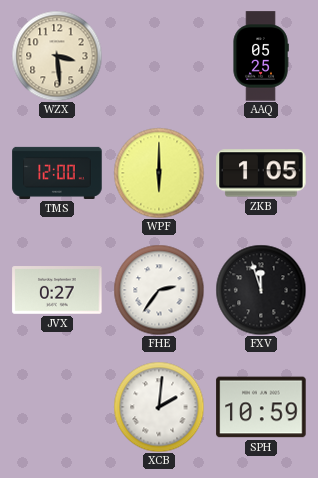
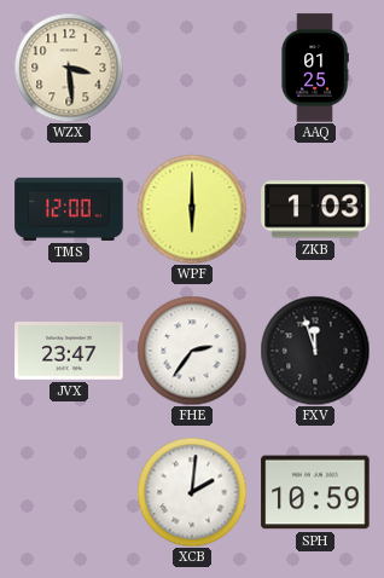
AAQ: 05:25 -> 01:25 (315, 68)
ZKB: 1:05 -> 1:03 (315, 209)
JVX: 0:27 -> 23:47 (69, 351)
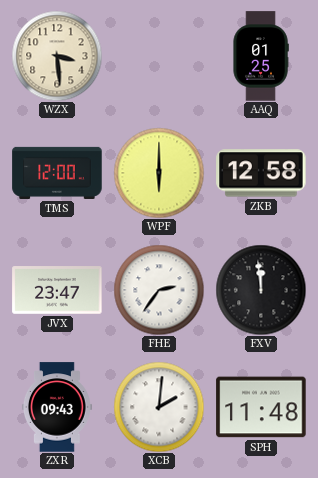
ZKB: 1:03 -> 12:58 (261, 173)
FXV: 11:57 -> 11:59 (261, 290)
ZXR: none -> 09:43 (57, 407)
SPH: 10:59 -> 11:48 (261, 407)
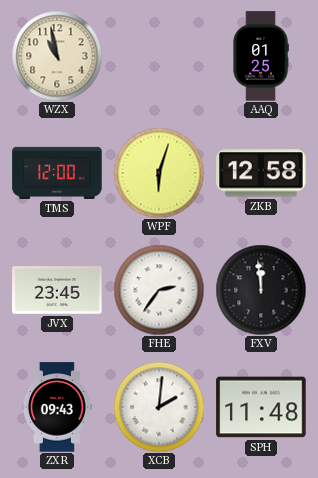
WZX: 3:29 -> 10:58 (57, 56)
WPF: 6:00 -> 6:03 (159, 173)
JVX: 23:47 -> 23:45 (57, 290)
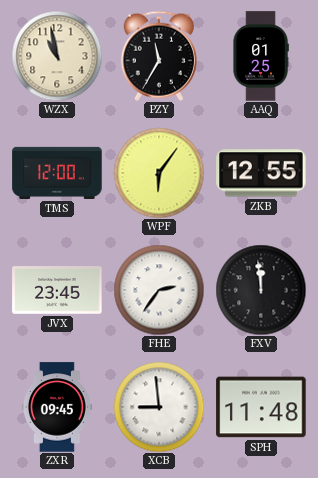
PZY: none -> 11:35 (159, 56)
WPF: 6:03 -> 6:06 (159, 173)
ZKB: 12:58 -> 12:55 (261, 173)
ZXR: 09:43 -> 09:45 (57, 407)
XCB: 2:01 -> 8:59 (159, 407)
